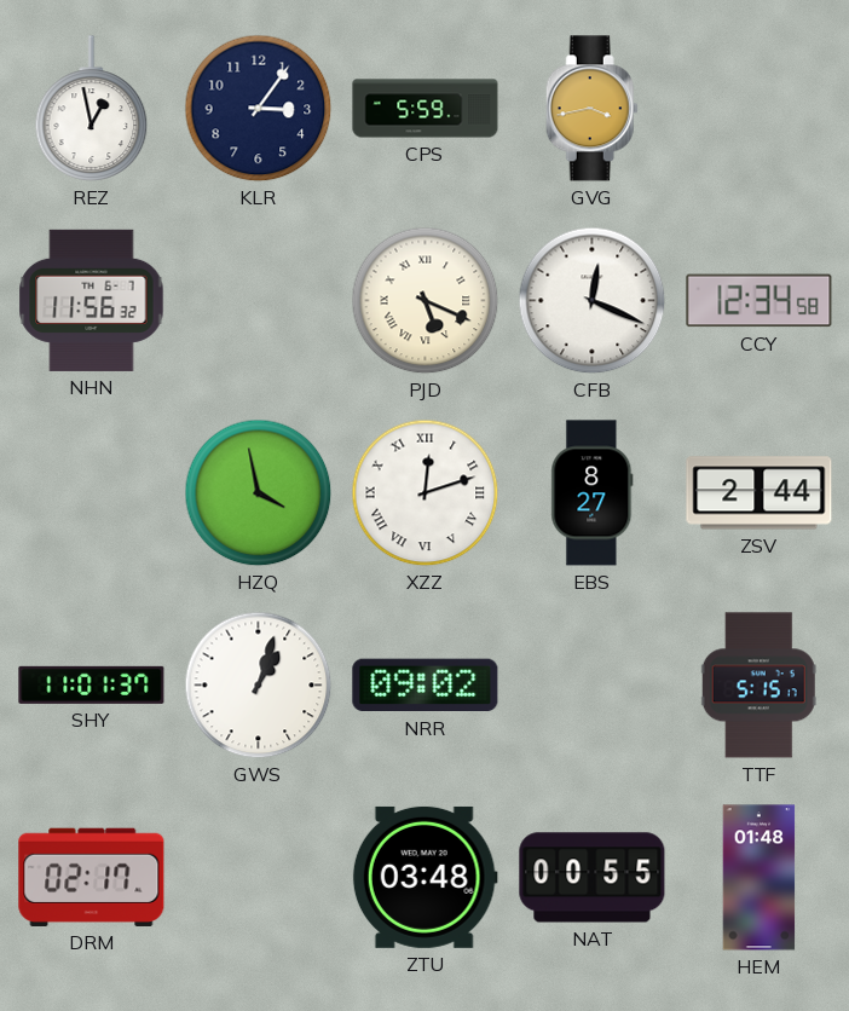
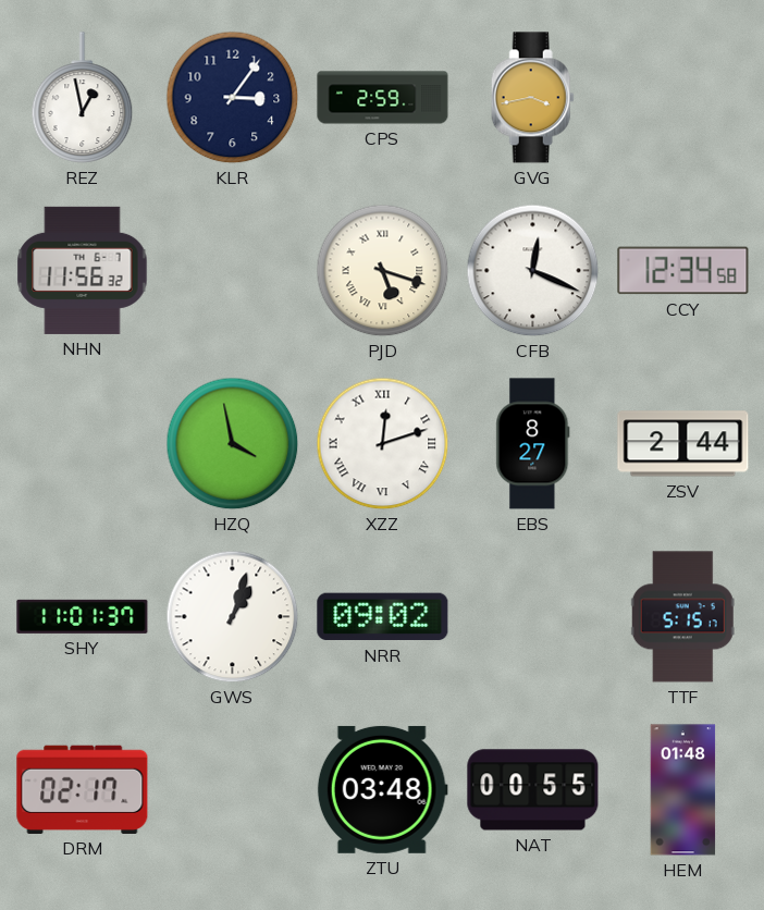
CPS: 5:59 -> 2:59 (383, 98)
PJD: 5:19 -> 5:18 (383, 271)
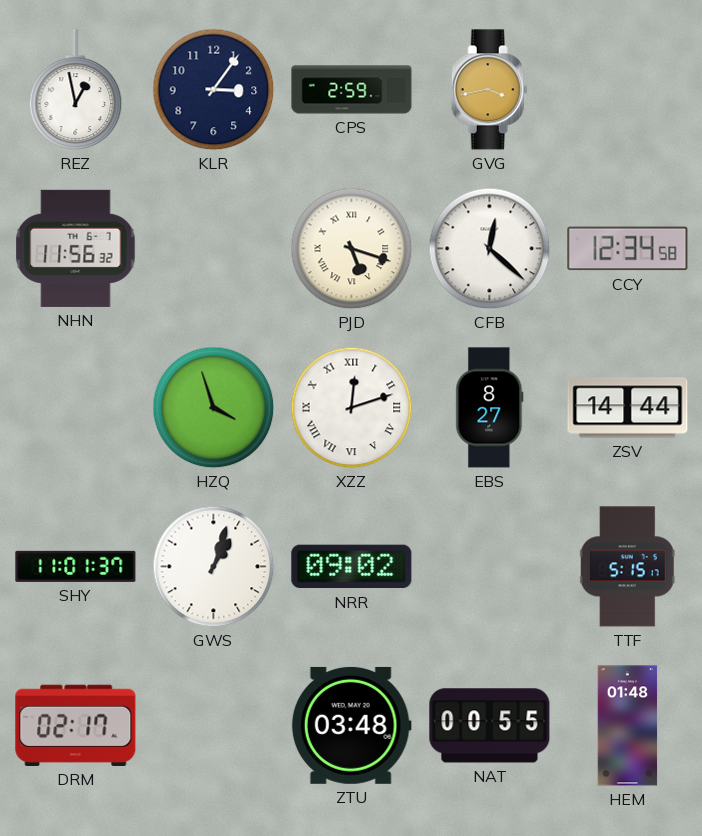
CFB: 12:19 -> 12:22 (490, 249)
HZQ: 3:58 -> 3:57 (214, 408)
ZSV: 2:44 -> 14:44 (628, 408)
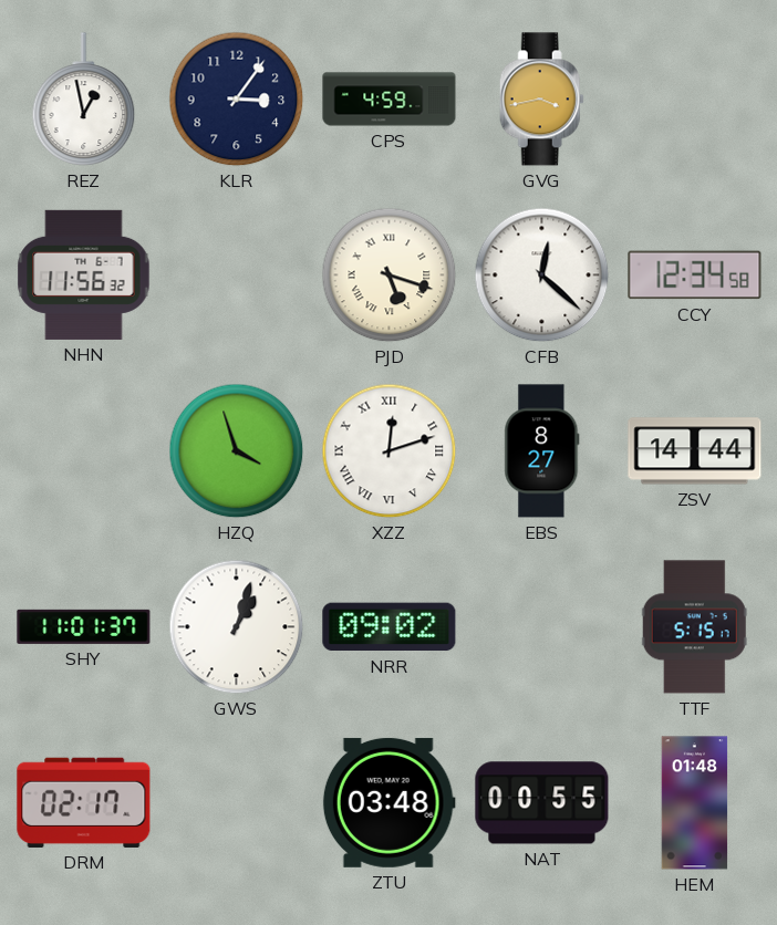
CPS: 2:59 -> 4:59 (390, 100)
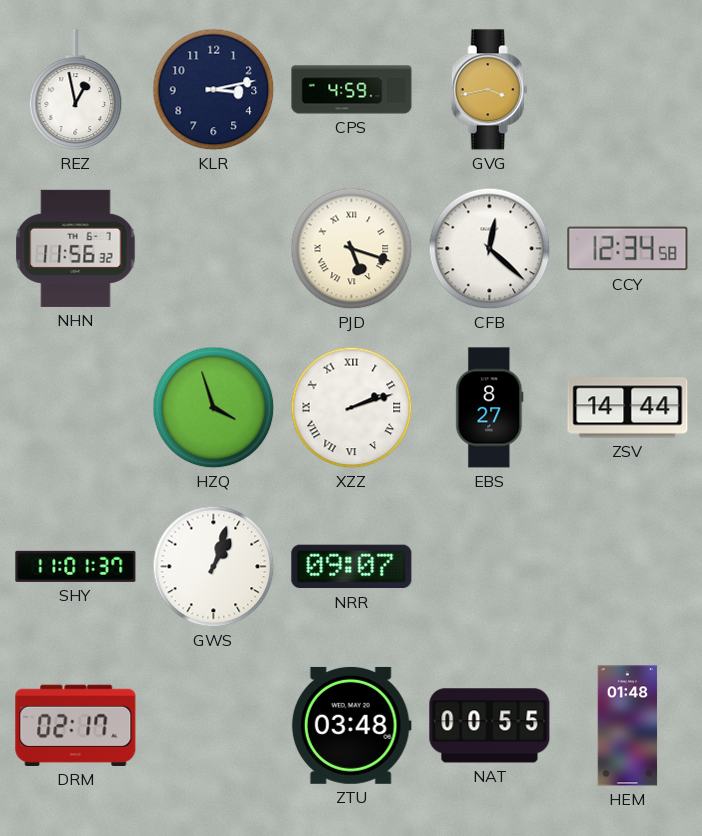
KLR: 3:06 -> 3:13 (214, 90)
XZZ: 12:12 -> 2:12 (352, 408)
NRR: 09:02 -> 09:07 (352, 567)
TTF: 5:15 -> none (694, 627)
